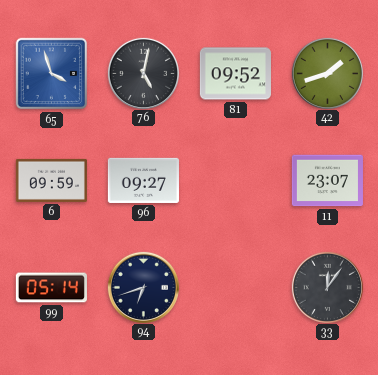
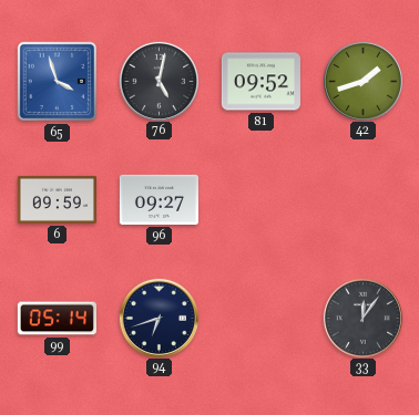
11: 23:07 -> none (327, 181)
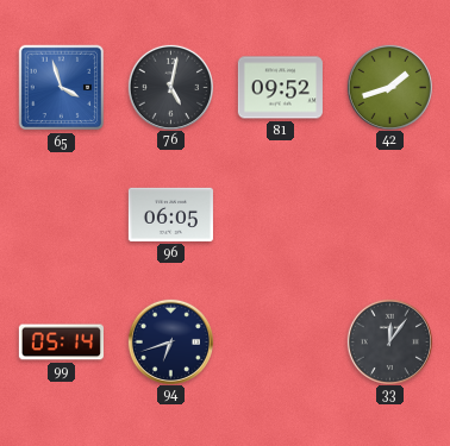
6: 09:59 -> none (57, 199)
96: 09:27 -> 06:05 (170, 214)
